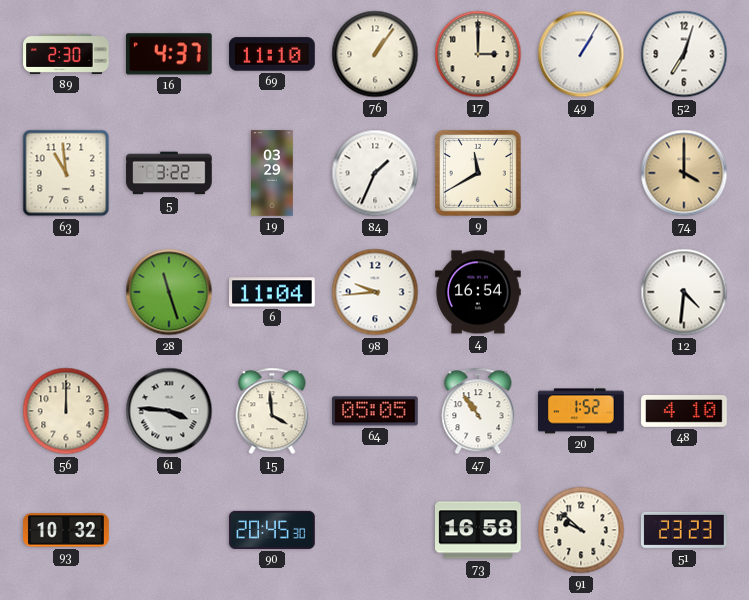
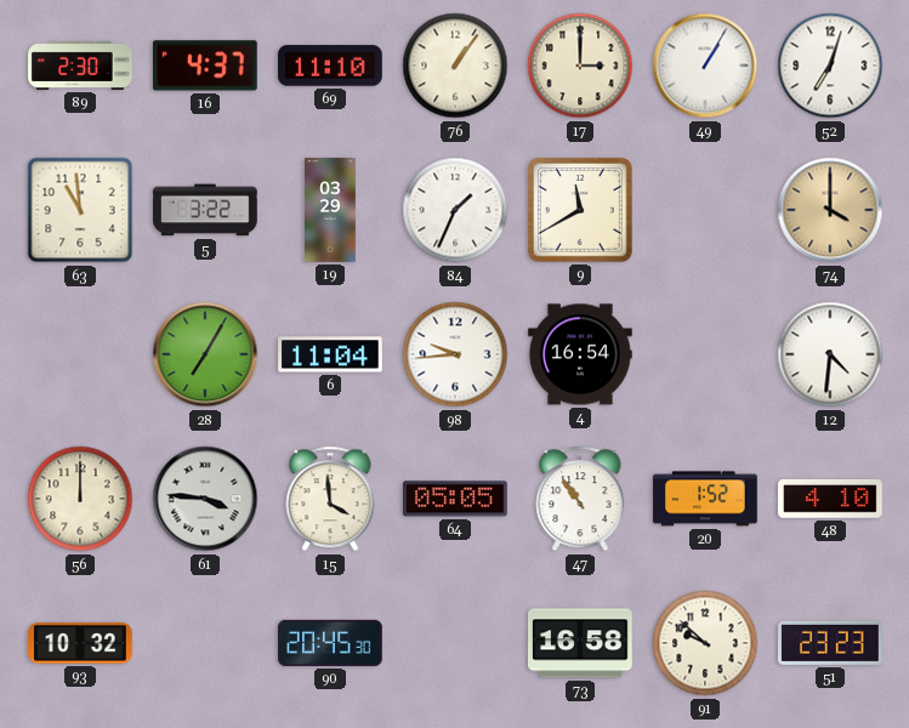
28: 11:27 -> 7:05 (205, 354)
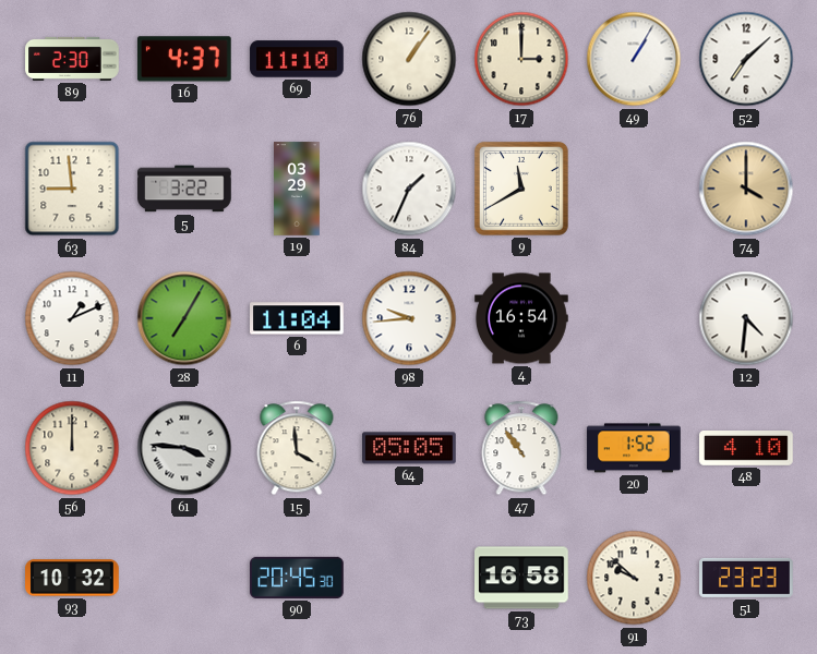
52: 7:03 -> 7:08 (746, 59)
63: 10:59 -> 8:59 (72, 189)
11: none -> 1:11 (72, 318)
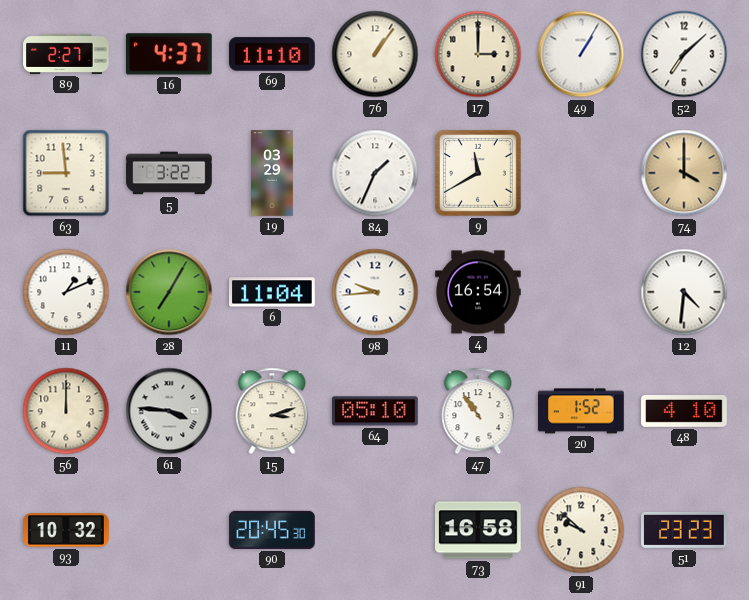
89: 2:30 -> 2:27 (66, 54)
15: 3:59 -> 3:12 (272, 411)
64: 05:05 -> 05:10 (376, 411)
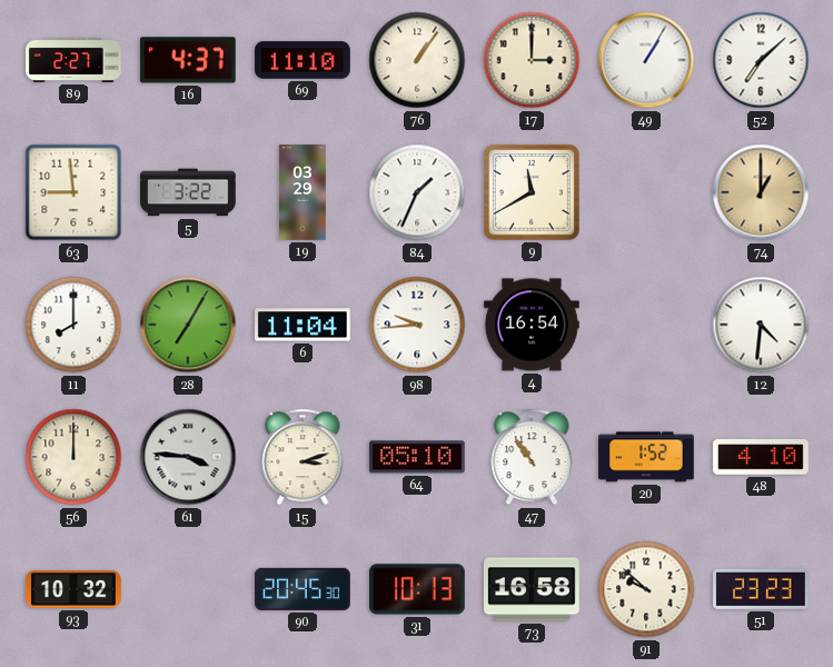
74: 4:00 -> 1:00 (761, 192)
11: 1:11 -> 8:00 (73, 325)
31: none -> 10:13 (417, 589)
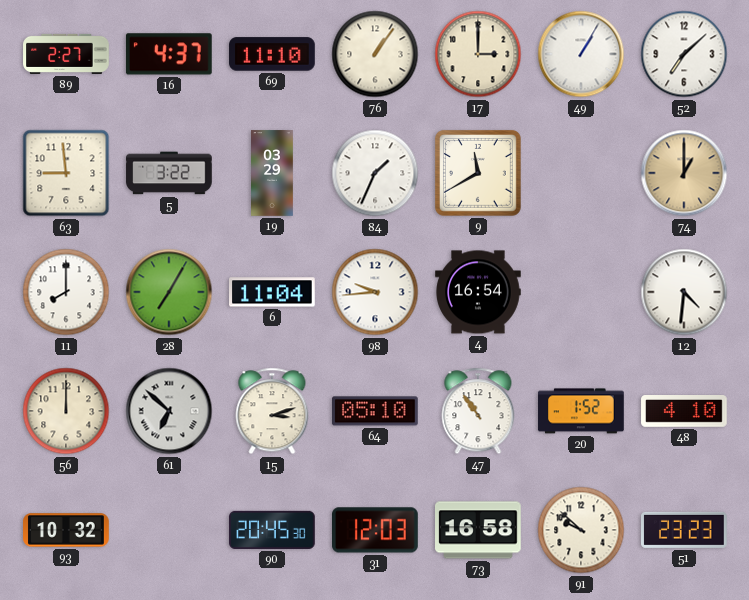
61: 3:46 -> 6:52 (169, 411)
31: 10:13 -> 12:03 (375, 530)
